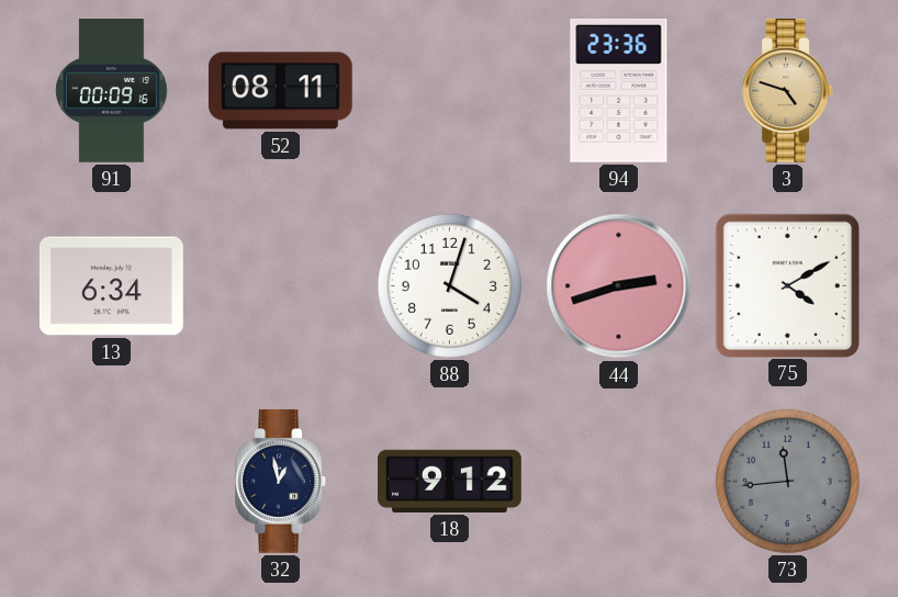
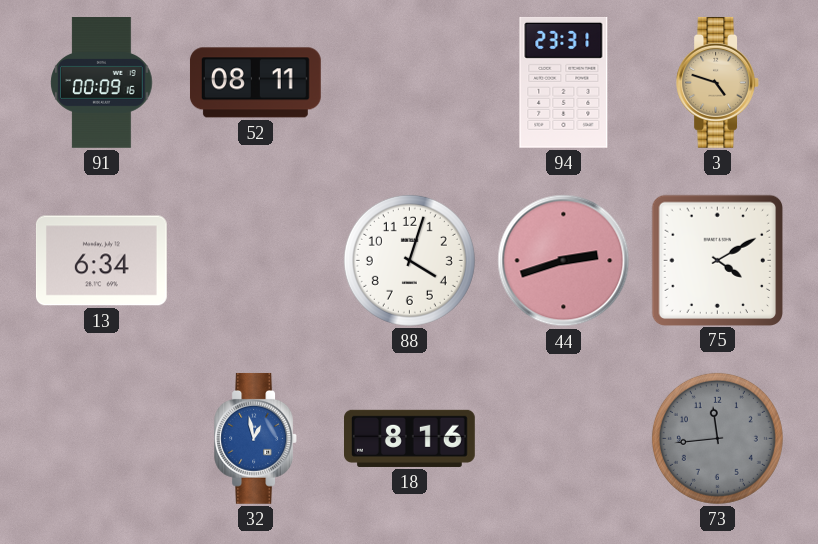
94: 23:36 -> 23:31 (564, 82)
32 dial: navy -> blue (255, 439)
18: 9:12 -> 8:16 (410, 438)
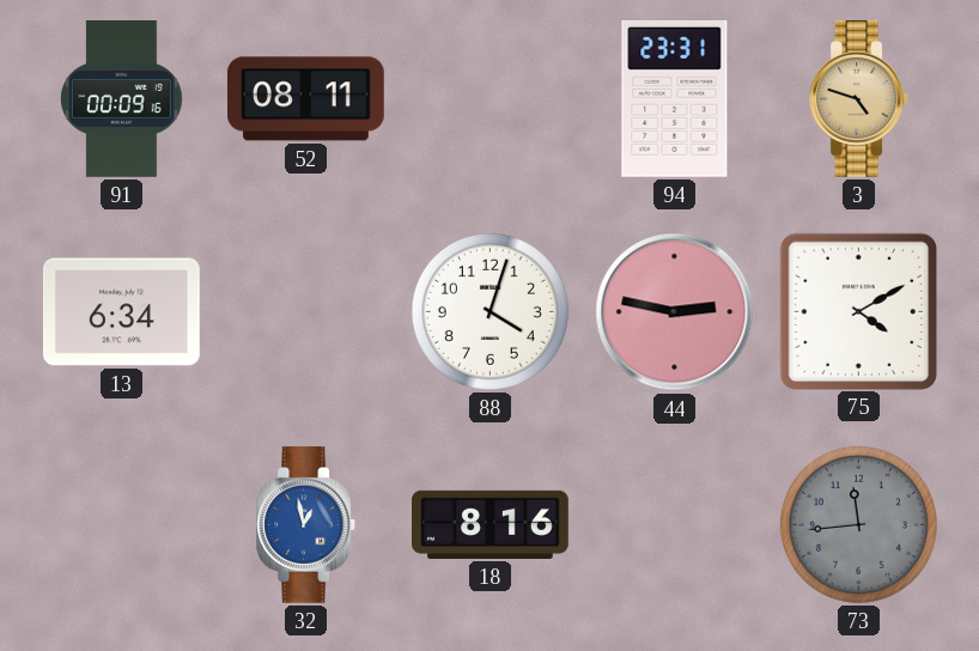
44: 2:42 -> 2:47 (675, 312)
